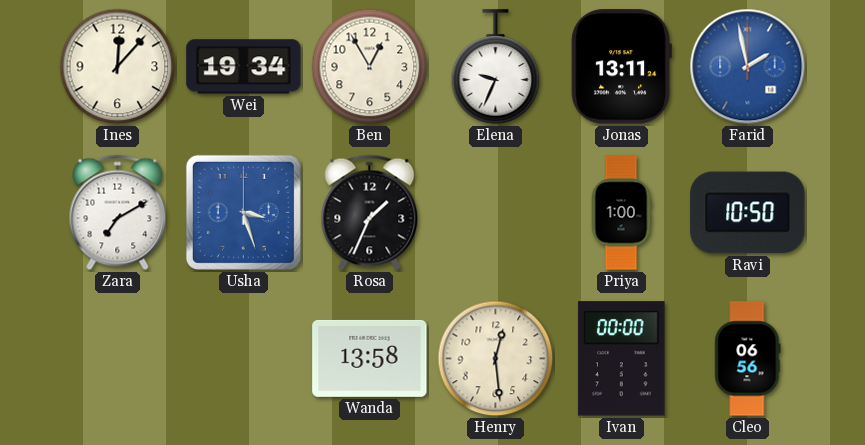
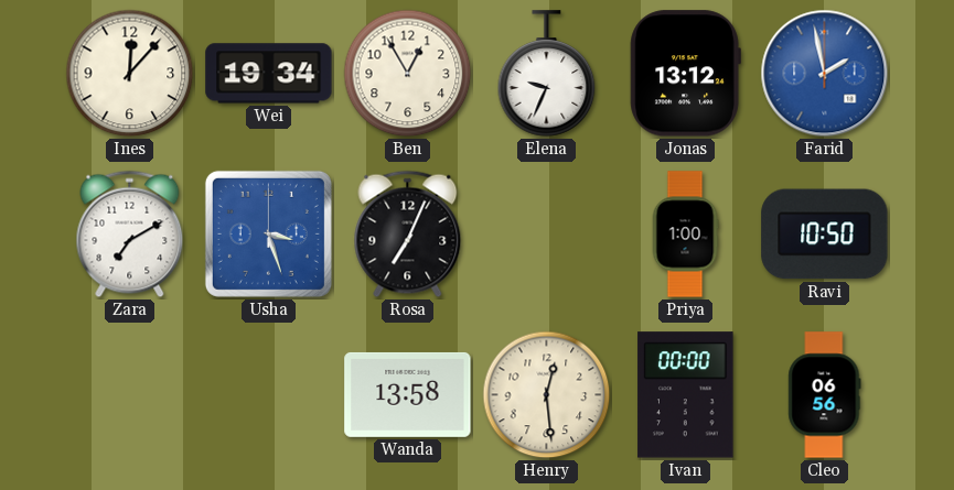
Jonas: 13:11 -> 13:12 (685, 74)
Rosa: 1:34 -> 7:04 (408, 235)
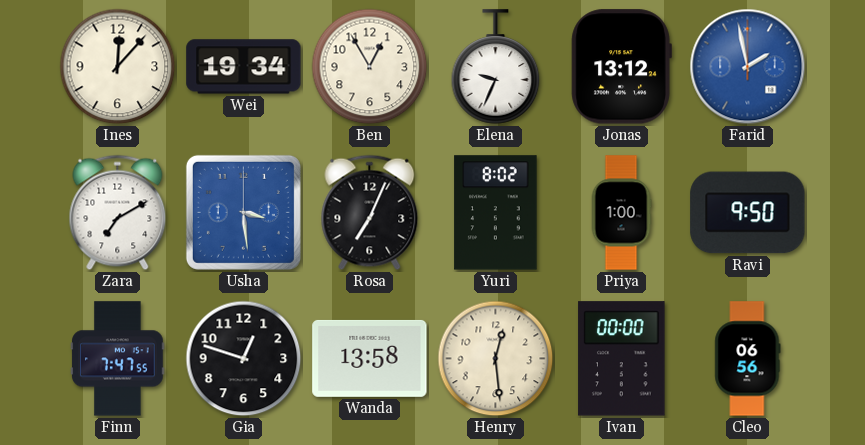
Usha: 3:27 -> 3:29 (243, 212)
Yuri: none -> 8:02 (496, 213)
Ravi: 10:50 -> 9:50 (748, 213)
Finn: none -> 7:47 (118, 359)
Gia: none -> 12:48 (244, 359)
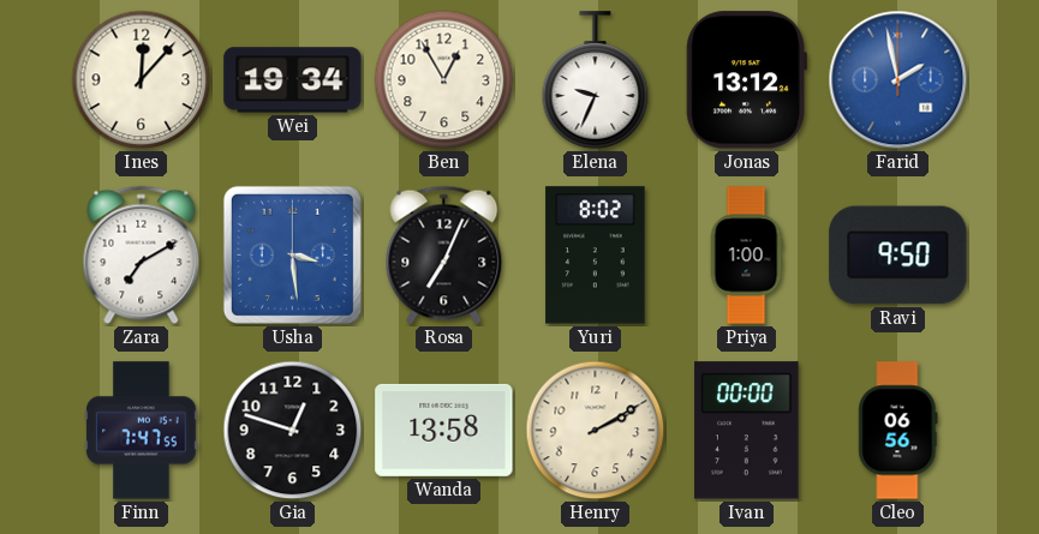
Henry: 12:29 -> 2:10 (596, 431)
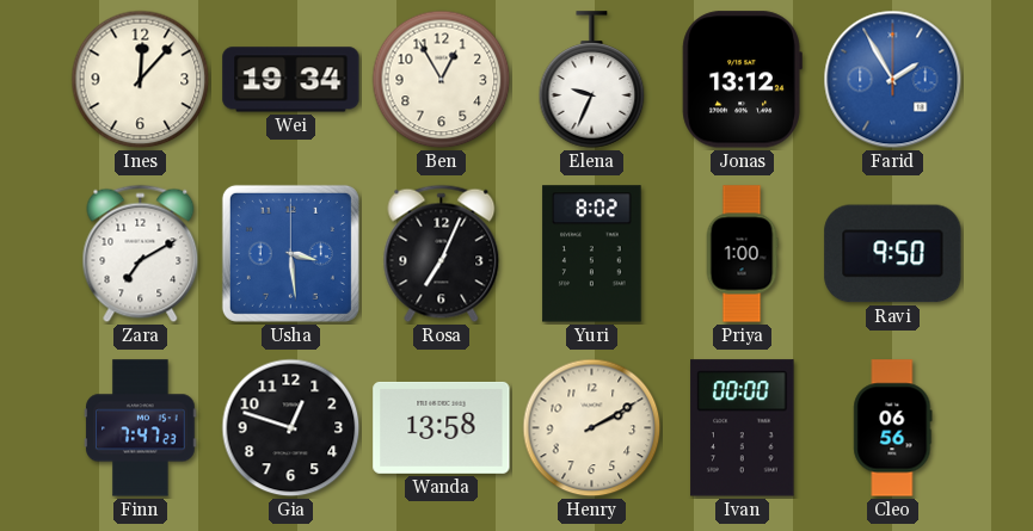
Farid: 1:58 -> 1:55 (893, 80)
Finn: 7:47:55 -> 7:47:23 (141, 428)
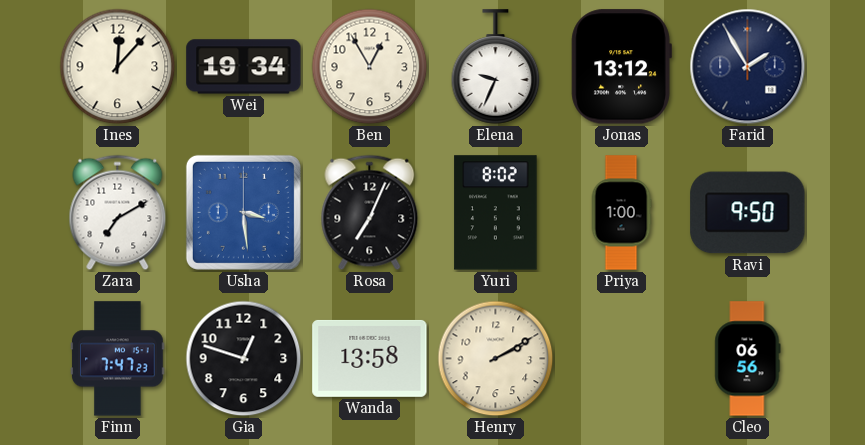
Farid dial: blue -> navy (748, 67)
Ivan: 00:00 -> none (743, 428)
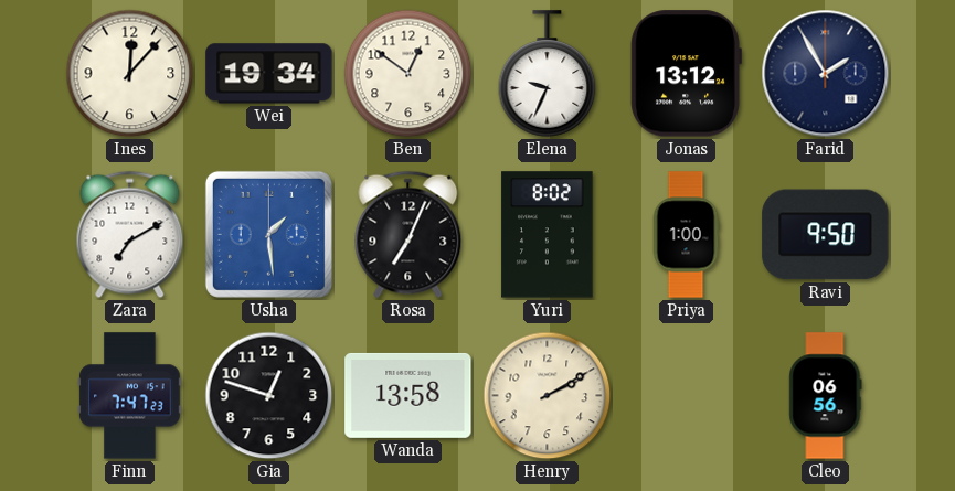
Ben: 12:55 -> 12:51 (408, 74)
Usha: 3:29 -> 1:29 (268, 234)
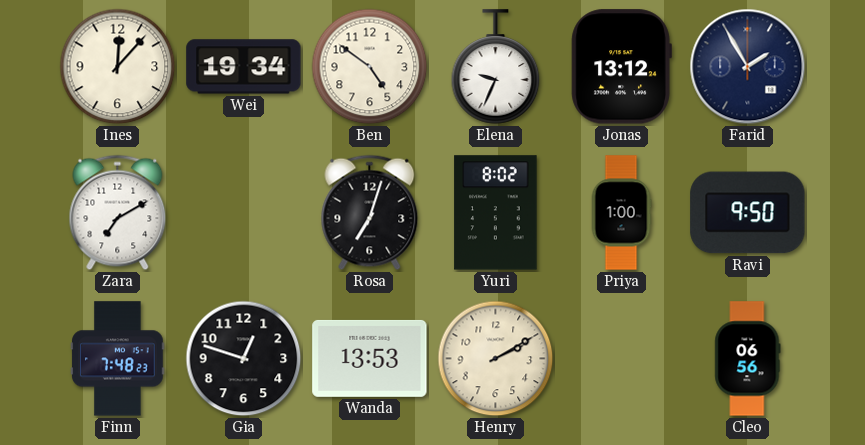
Ben: 12:51 -> 4:51 (370, 67)
Usha: 1:29 -> none (268, 234)
Rosa: 7:04 -> 7:03 (370, 213)
Finn: 7:47 -> 7:48 (118, 359)
Wanda: 13:58 -> 13:53 (370, 358)
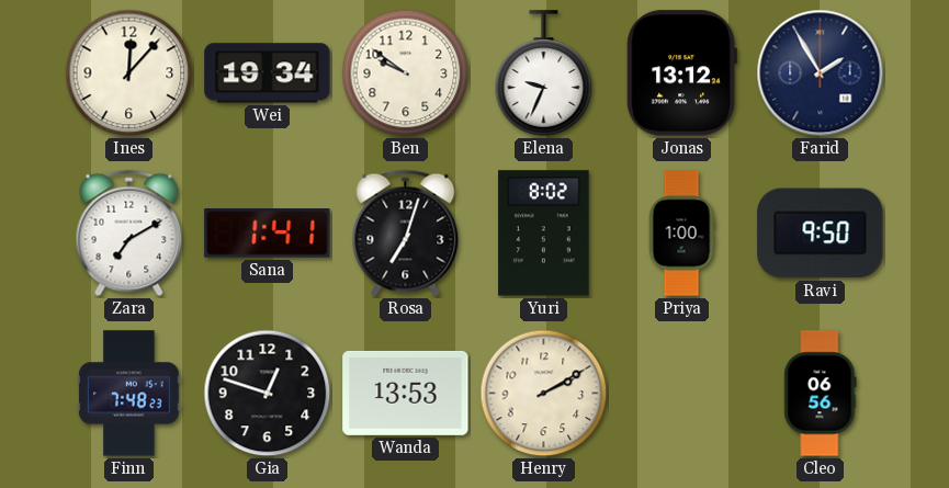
Ben: 4:51 -> 9:51 (406, 73)
Sana: none -> 1:41 (268, 234)
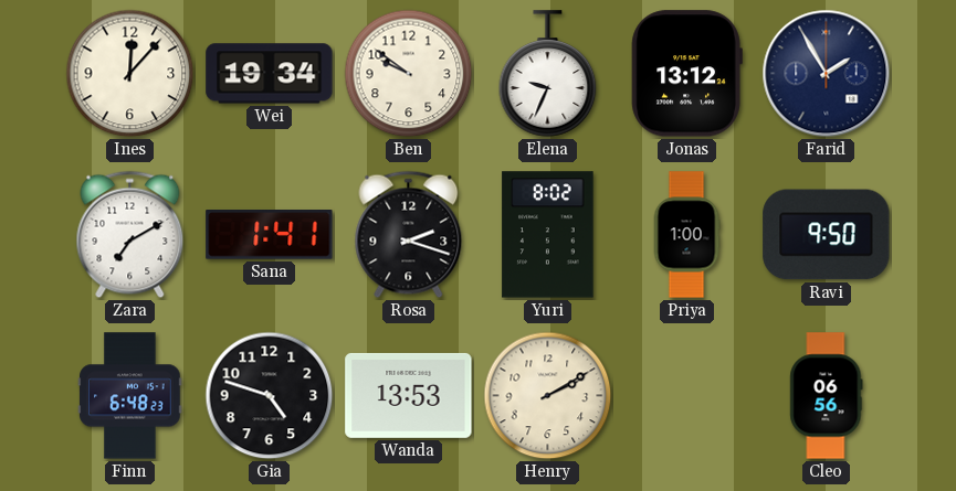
Rosa: 7:03 -> 2:18 (409, 235)
Finn: 7:48 -> 6:48 (130, 396)
Gia: 12:48 -> 4:48 (270, 396)
